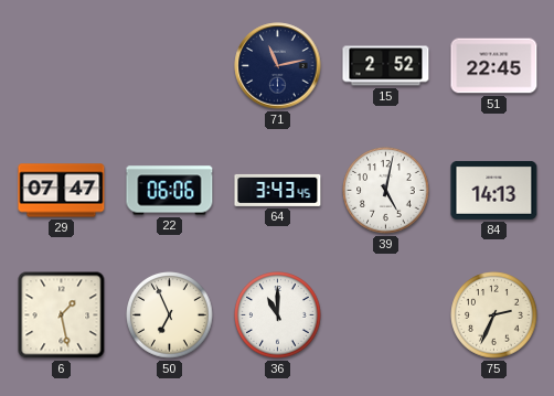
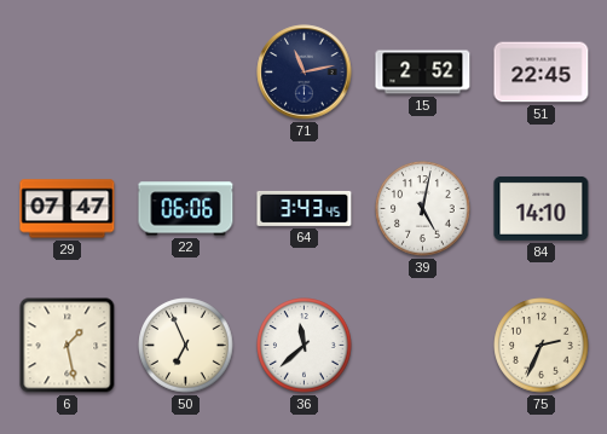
84: 14:13 -> 14:10 (542, 208)
36: 11:00 -> 11:38 (305, 346)
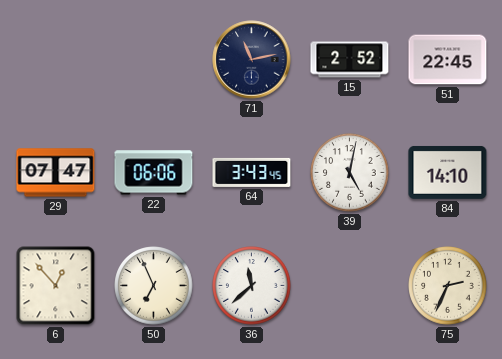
6: 1:28 -> 12:53 (56, 286)
